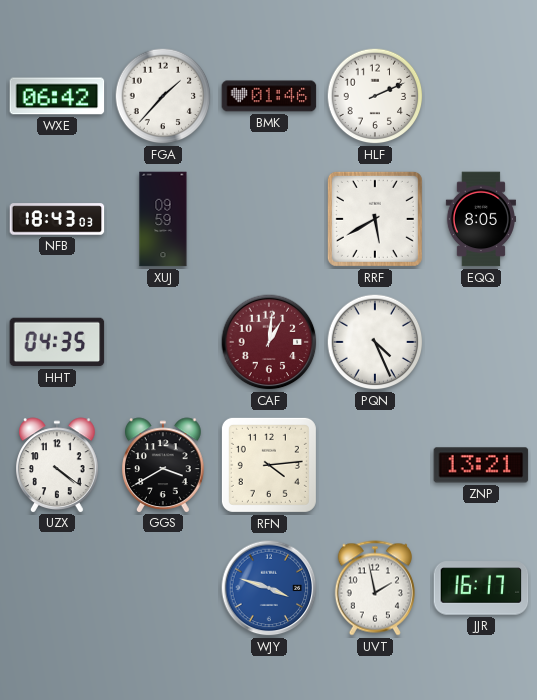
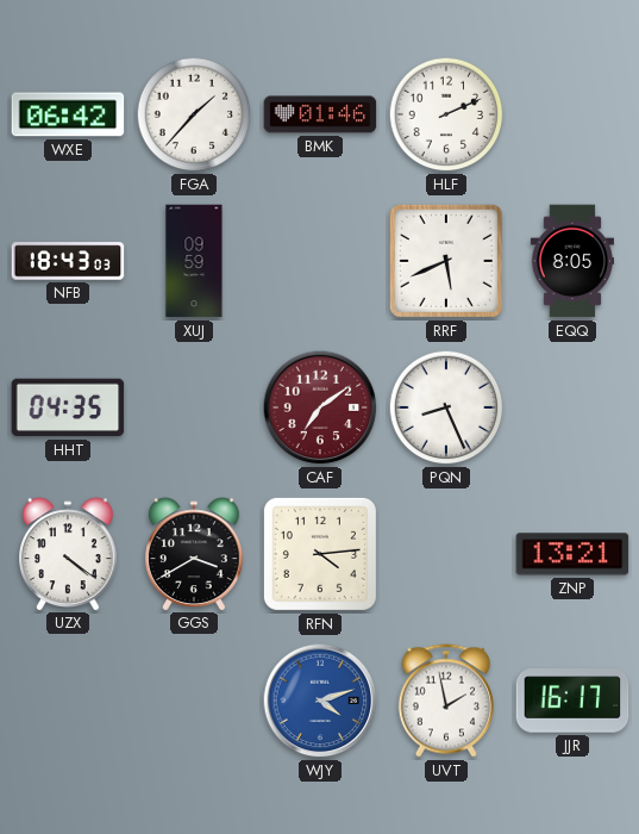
RRF: 5:40 -> 5:41 (446, 261)
CAF: 1:01 -> 7:09 (320, 407)
PQN: 4:26 -> 8:26 (446, 407)
WJY: 3:48 -> 4:12 (320, 701)
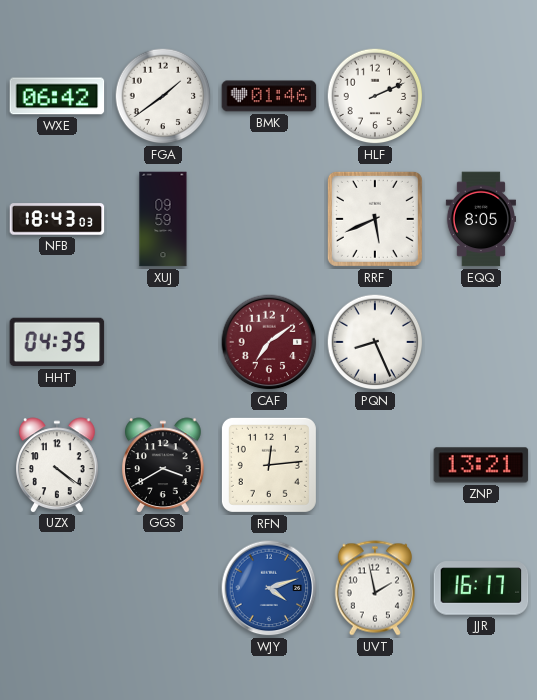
FGA: 1:37 -> 1:39 (163, 96)
RFN: 4:14 -> 12:14 (269, 465)
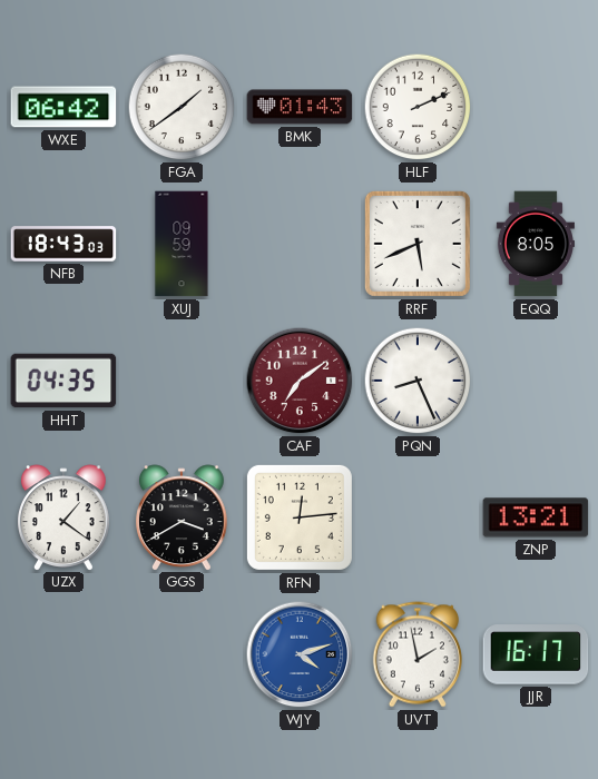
BMK: 01:46 -> 01:43 (300, 107)
UZX: 4:21 -> 1:21 (65, 517)
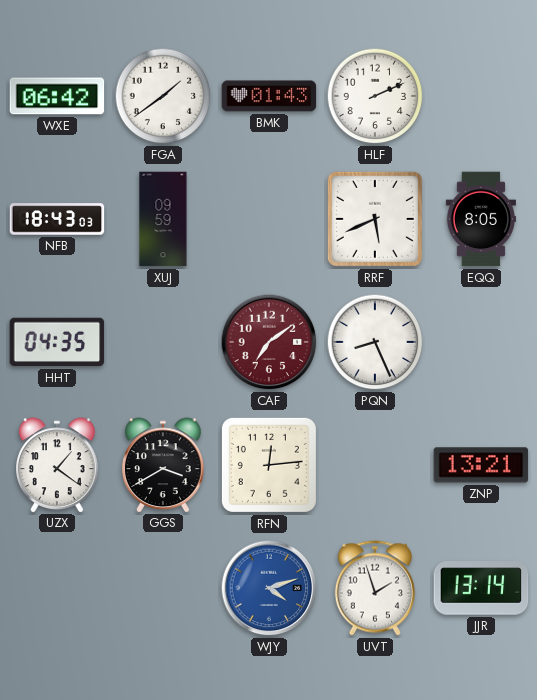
UVT: 1:58 -> 1:57 (375, 588)
JJR: 16:17 -> 13:14 (481, 588)
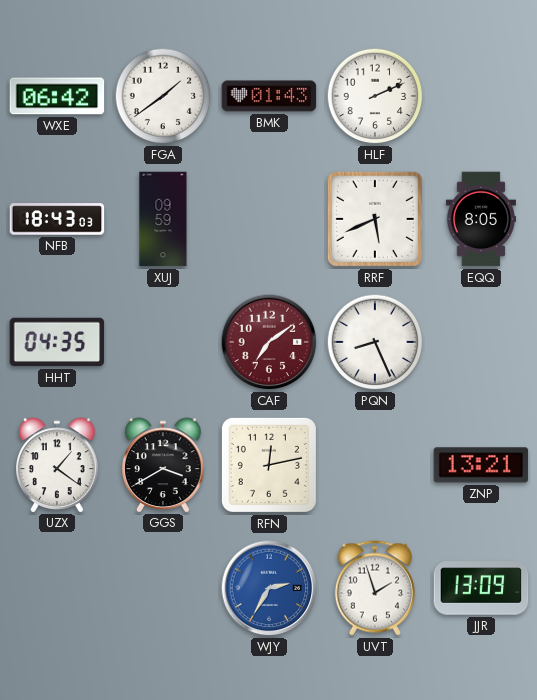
RFN: 12:14 -> 12:13 (269, 465)
WJY: 4:12 -> 2:35 (269, 588)
JJR: 13:14 -> 13:09 (481, 588)
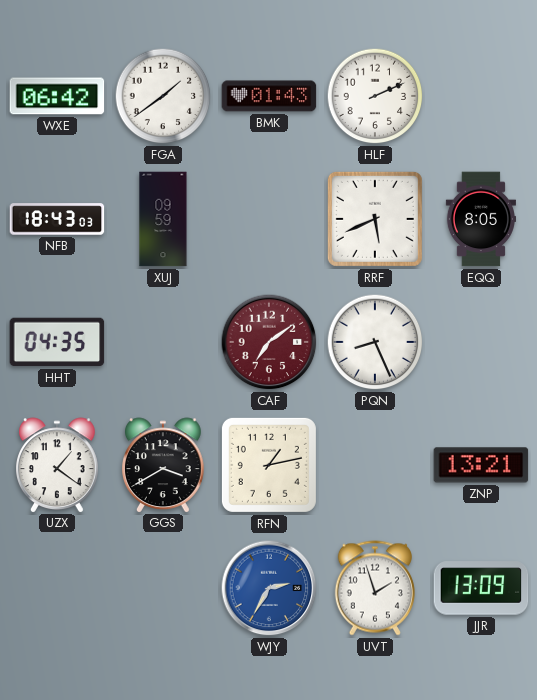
RFN: 12:13 -> 1:13 (269, 465)
